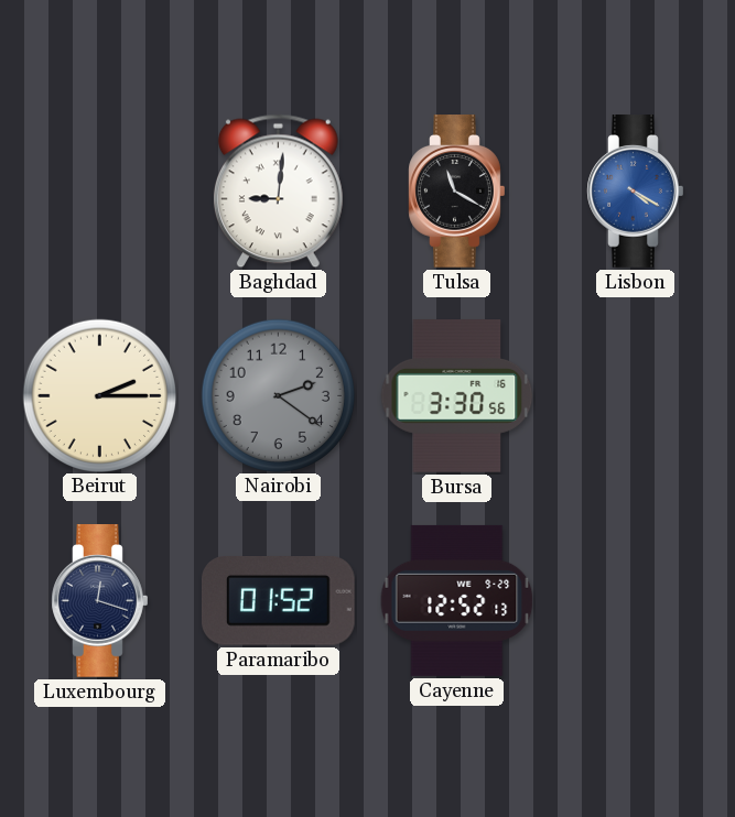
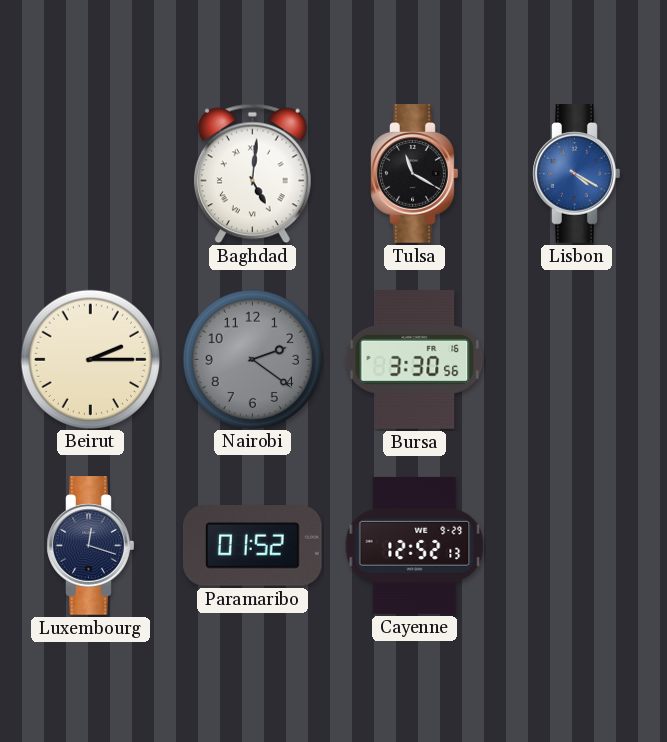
Baghdad: 9:01 -> 5:01 (252, 174)
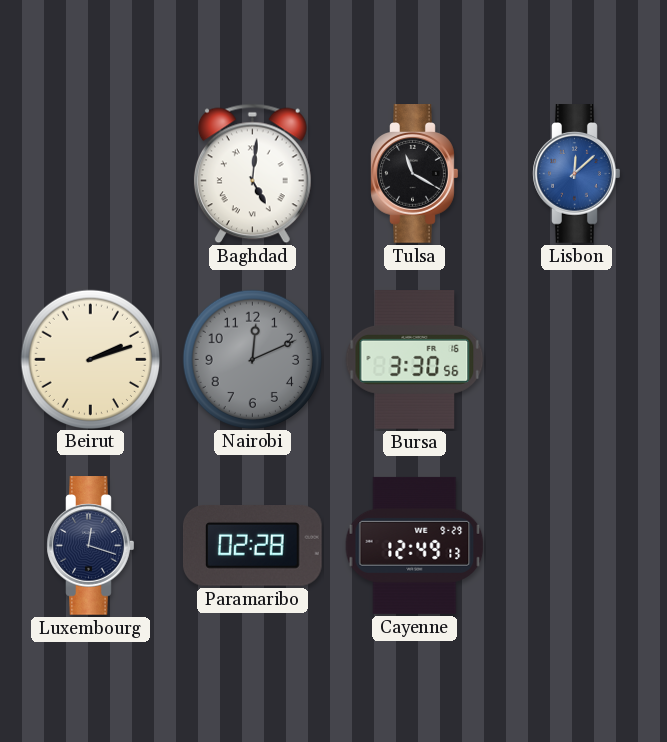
Lisbon: 4:20 -> 12:08 (577, 174)
Beirut: 2:15 -> 2:12 (90, 359)
Nairobi: 2:21 -> 12:11 (252, 359)
Paramaribo: 01:52 -> 02:28 (253, 546)
Cayenne: 12:52 -> 12:49 (415, 545)
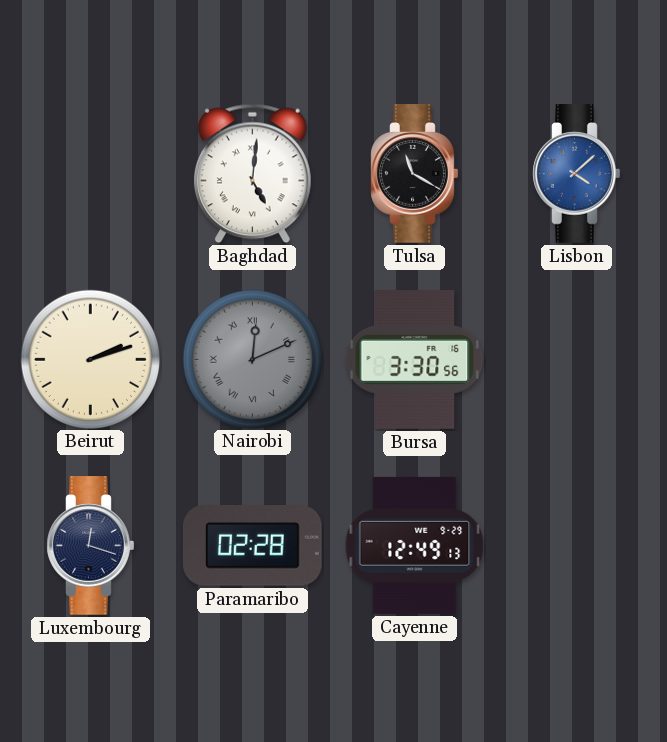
Lisbon: 12:08 -> 4:08 (577, 174)
Nairobi numerals: Arabic -> Roman (252, 359)
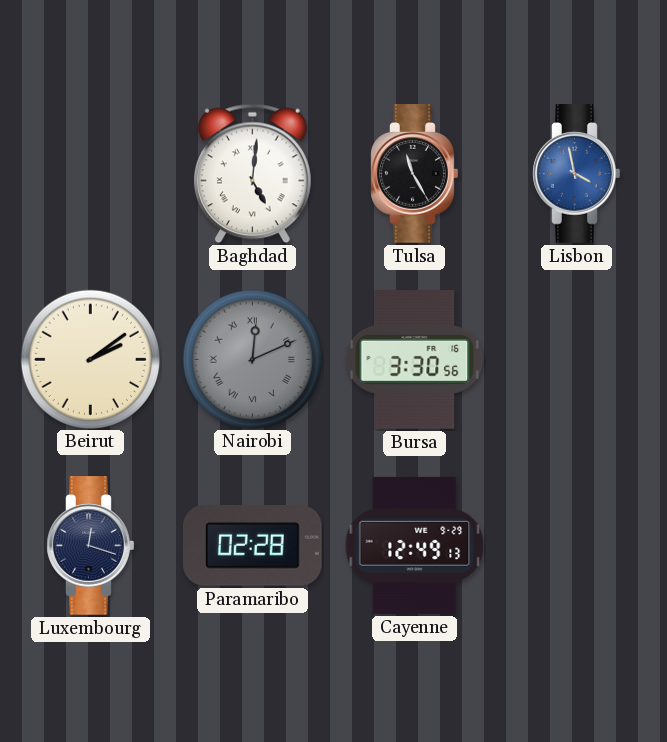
Tulsa: 11:20 -> 11:25 (415, 174)
Lisbon: 4:08 -> 3:58 (577, 174)
Beirut: 2:12 -> 2:09 (90, 359)
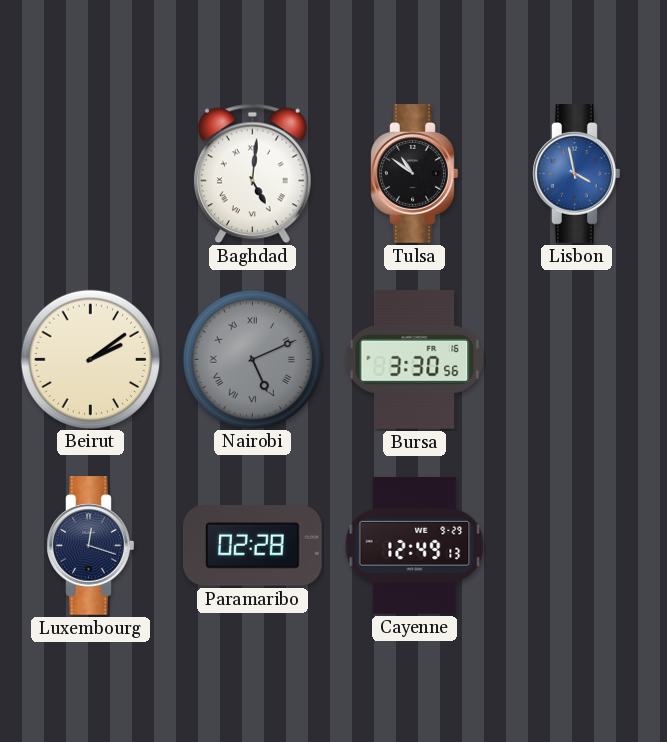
Tulsa: 11:25 -> 10:51 (415, 174)
Nairobi: 12:11 -> 5:11 (252, 359)
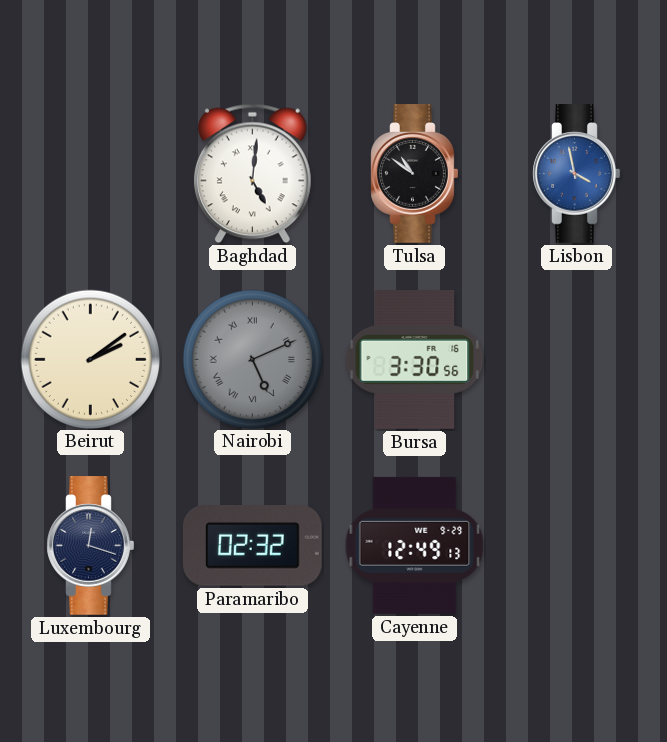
Paramaribo: 02:28 -> 02:32 (253, 546)
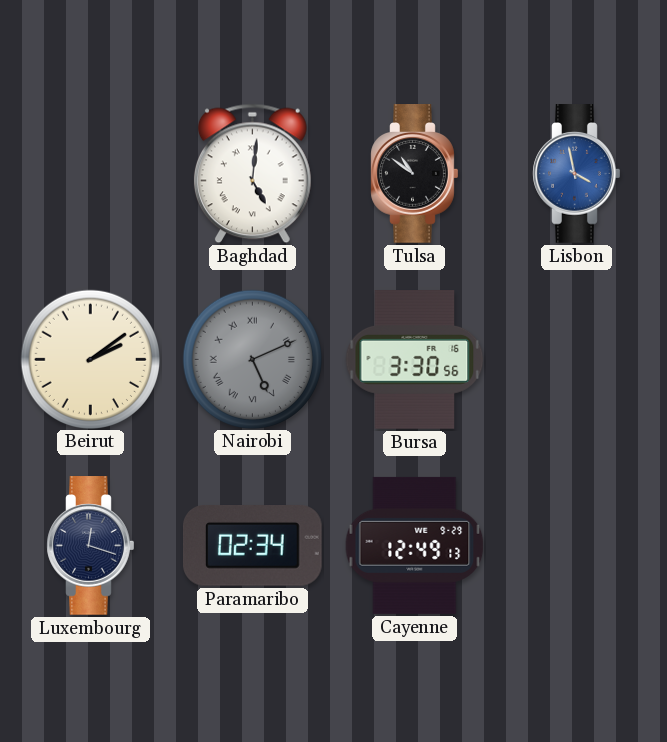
Paramaribo: 02:32 -> 02:34 (253, 546)
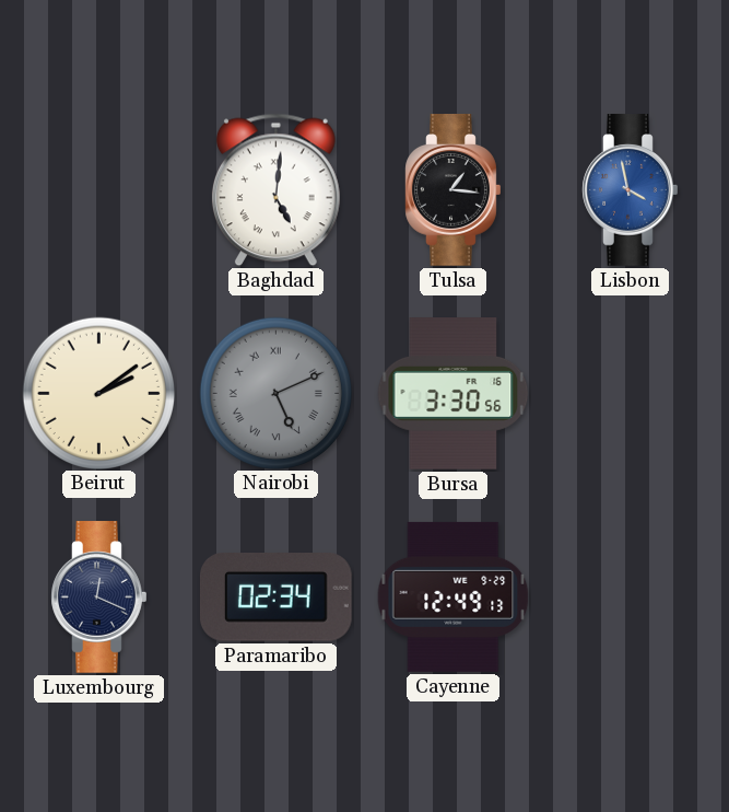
Tulsa: 10:51 -> 1:16 (454, 190)
Luxembourg: 12:18 -> 12:19 (99, 598)
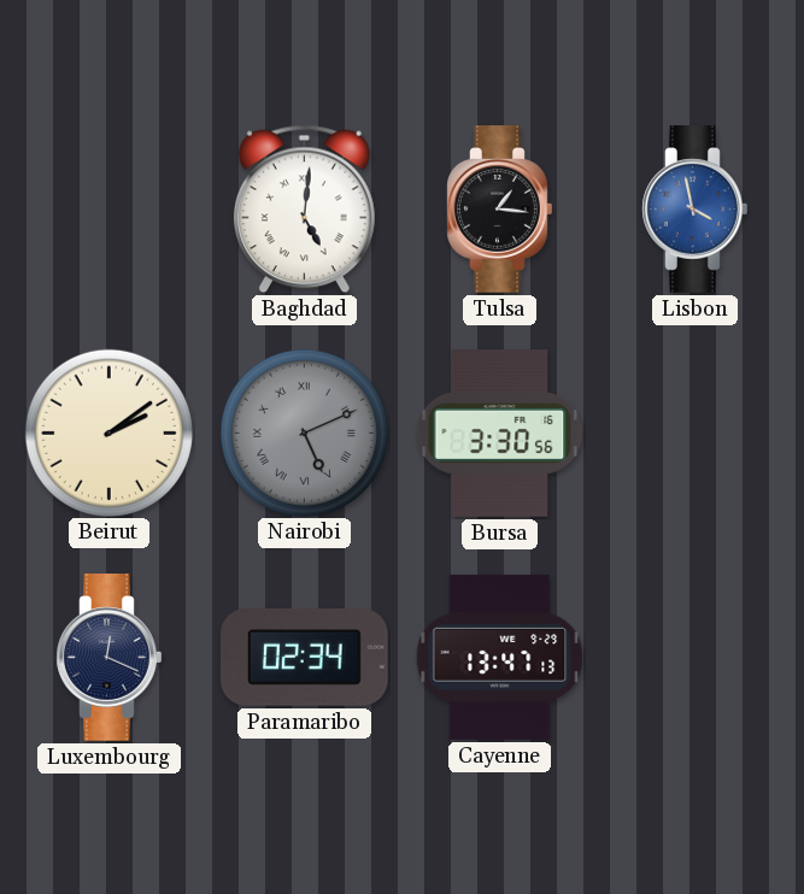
Cayenne: 12:49 -> 13:47 (500, 657)
